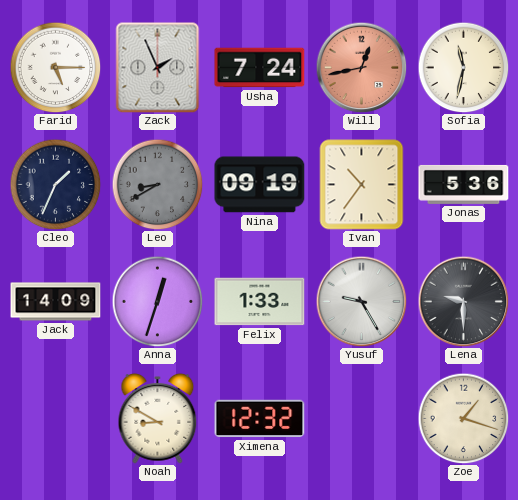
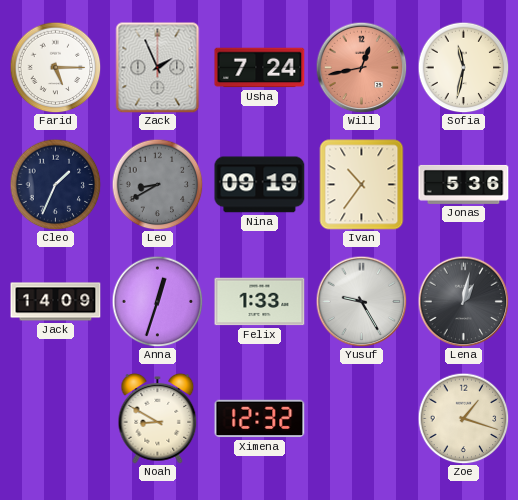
Lena: 9:30 -> 1:02 (463, 301)
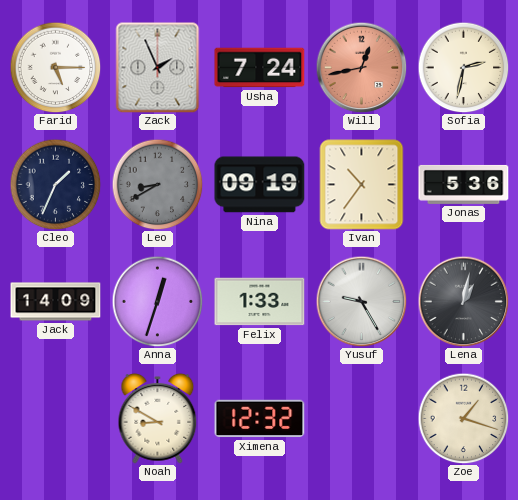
Sofia: 11:32 -> 2:32 (463, 67)
